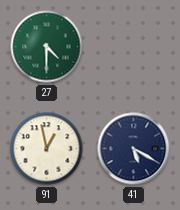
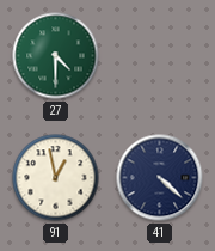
41: 5:20 -> 4:22 (160, 178)
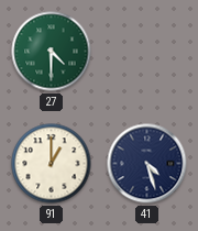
91: 12:58 -> 1:00 (52, 164)
41: 4:22 -> 4:27 (147, 164)
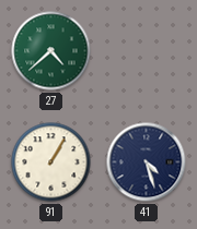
27: 4:30 -> 4:38 (51, 51)
91: 1:00 -> 1:05 (51, 162)
